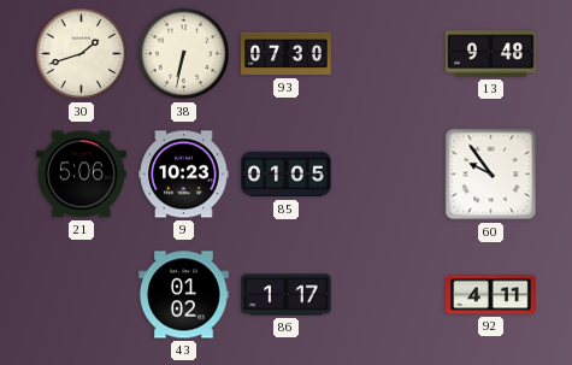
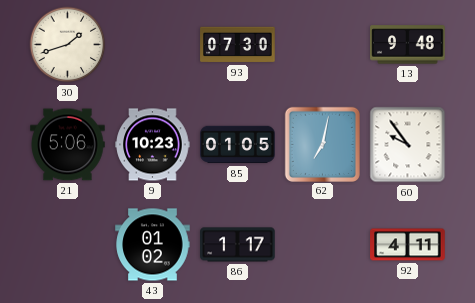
38: 6:32 -> none (184, 54)
62: none -> 7:02 (322, 144)
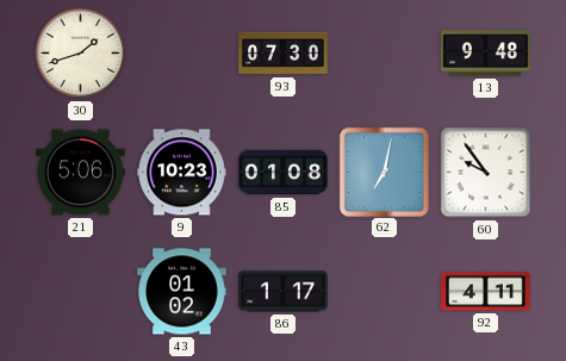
85: 01:05 -> 01:08 (284, 173)
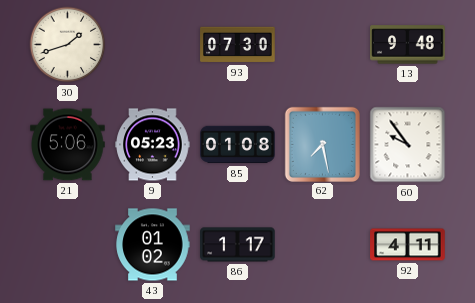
9: 10:23 -> 05:23 (153, 145)
62: 7:02 -> 7:28 (322, 144)
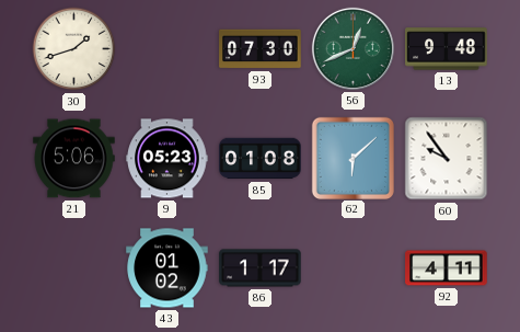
56: none -> 12:41 (353, 48)
62: 7:28 -> 6:08 (353, 158)
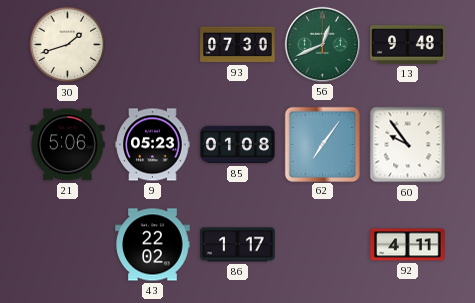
62: 6:08 -> 7:06 (322, 144)
43: 01:02 -> 22:02 (153, 245)
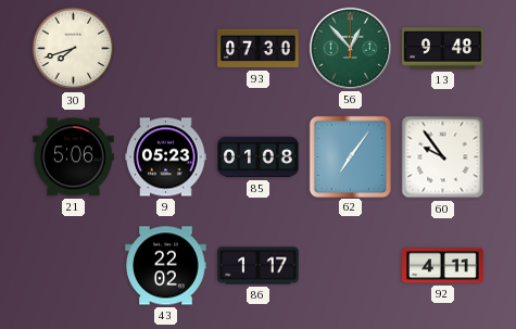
30: 1:42 -> 7:42 (74, 49)
56: 12:41 -> 12:53 (350, 48)
